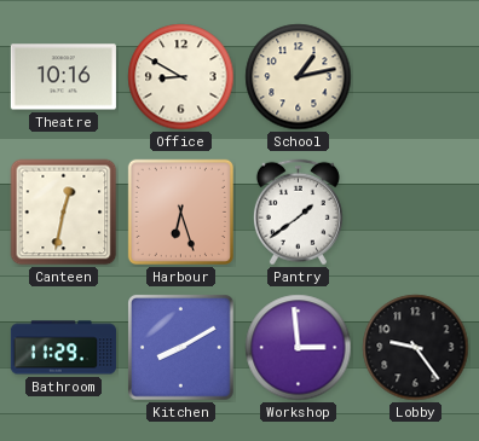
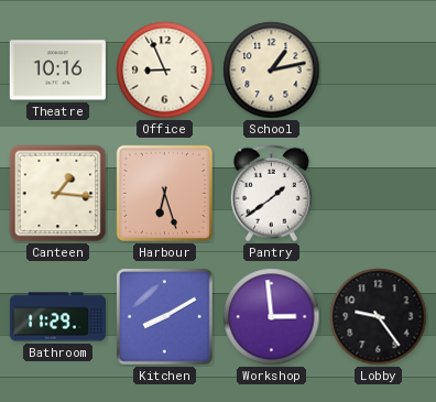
Office: 8:50 -> 8:56 (165, 70)
Canteen: 12:32 -> 1:16 (58, 194)
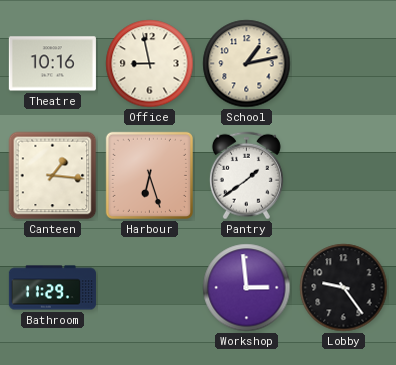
Office: 8:56 -> 8:58 (150, 64)
Kitchen: 8:10 -> none (165, 317)
